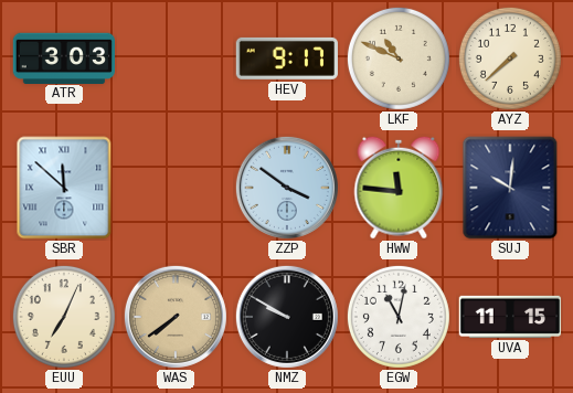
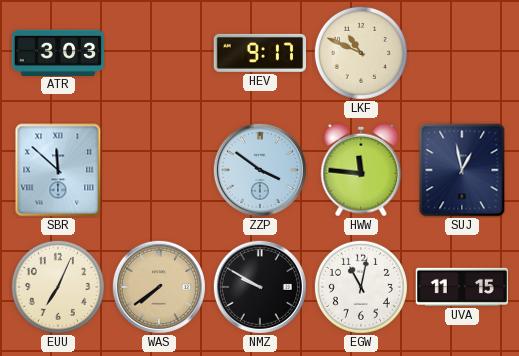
AYZ: 7:38 -> none (510, 59)
SUJ: 10:01 -> 12:58 (462, 170)
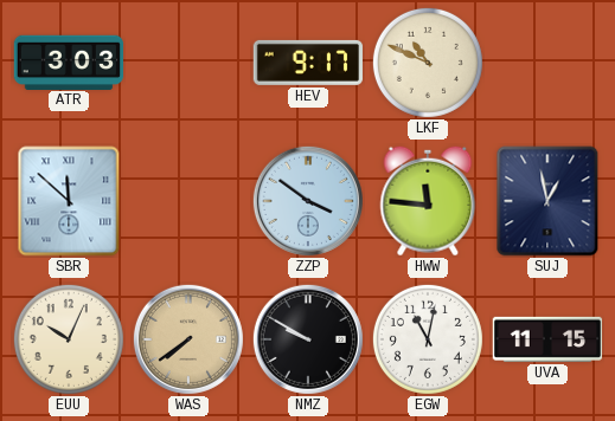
EUU: 7:04 -> 10:04 (69, 339)
